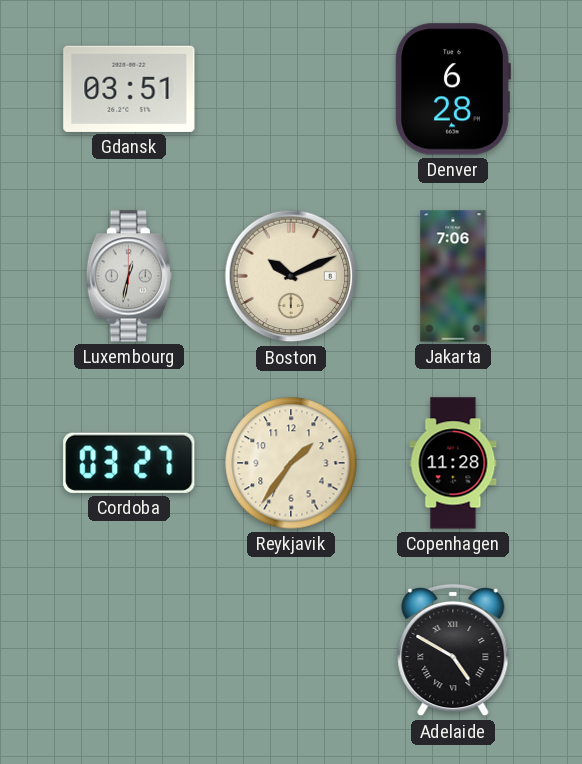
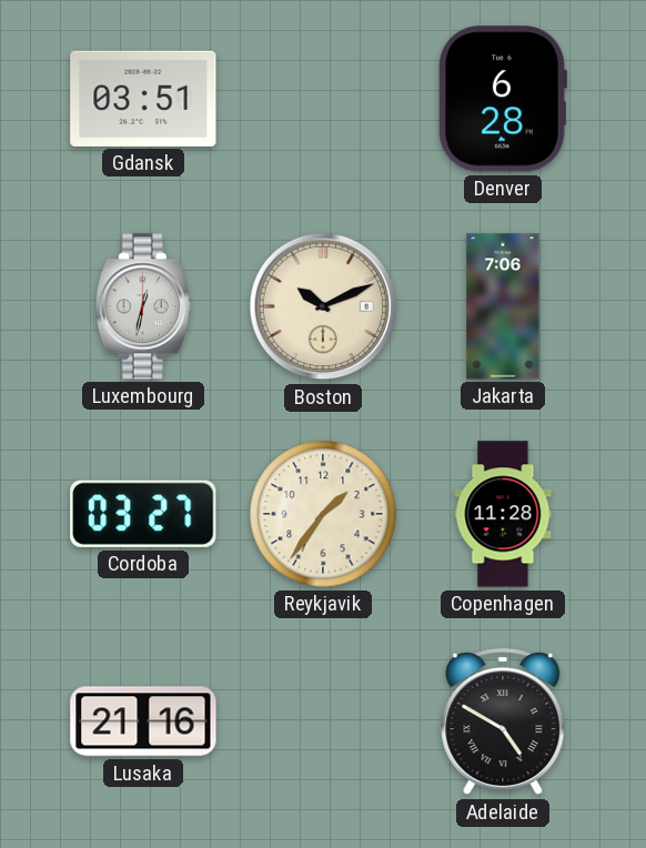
Lusaka: none -> 21:16 (143, 721)
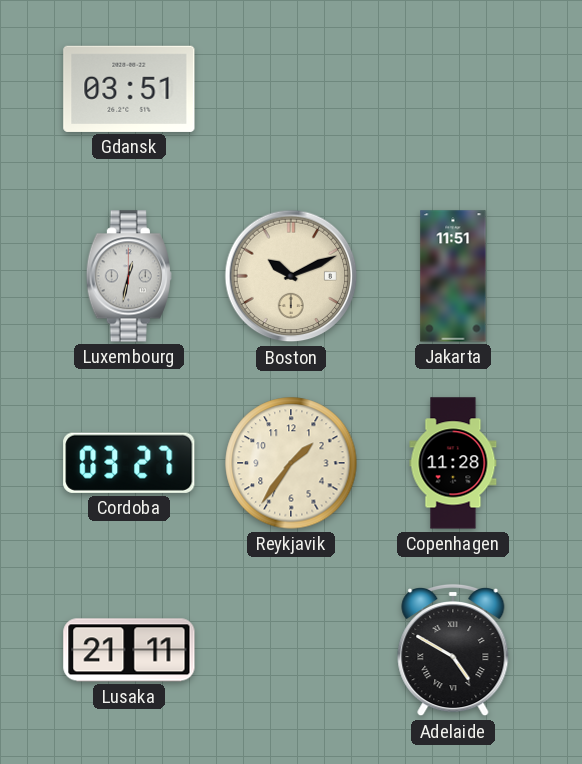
Denver: 6:28 -> none (503, 99)
Jakarta: 7:06 -> 11:51 (453, 276)
Lusaka: 21:16 -> 21:11 (129, 650)
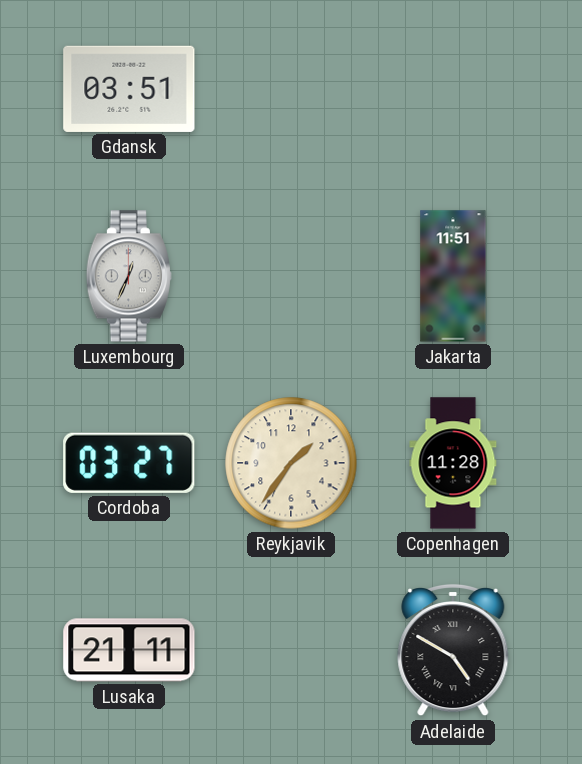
Luxembourg: 12:32 -> 12:34 (129, 276)
Boston: 10:11 -> none (291, 276)
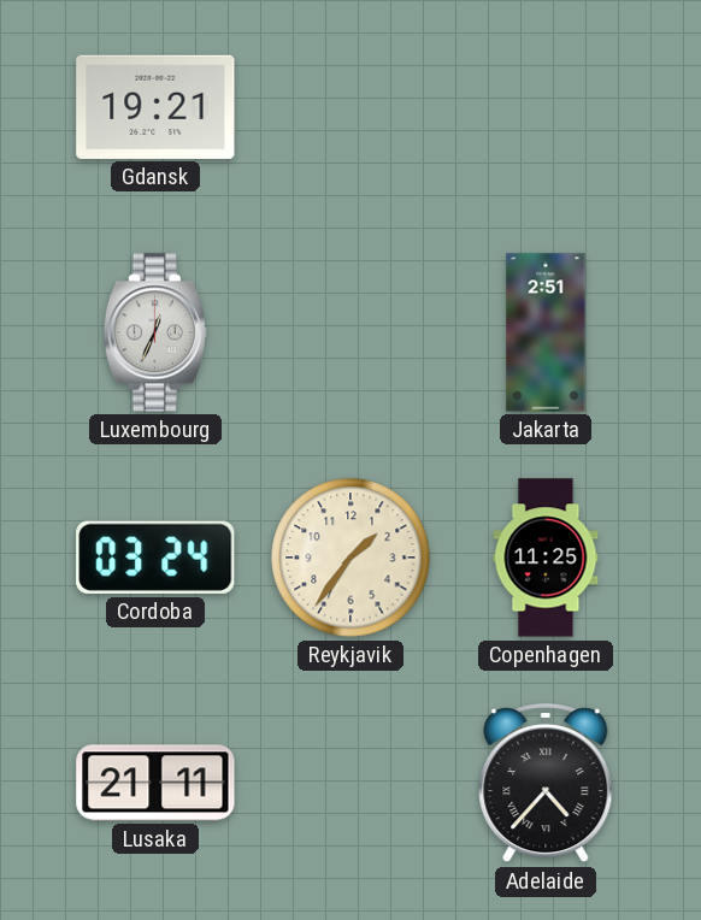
Gdansk: 03:51 -> 19:21 (155, 107)
Jakarta: 11:51 -> 2:51 (546, 332)
Cordoba: 03:27 -> 03:24 (155, 558)
Copenhagen: 11:28 -> 11:25 (546, 558)
Adelaide: 4:50 -> 4:37 (546, 783)
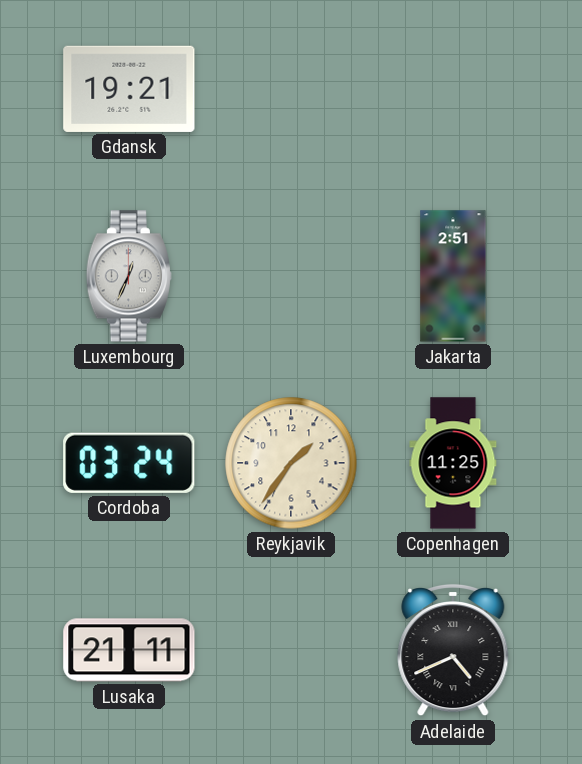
Adelaide: 4:37 -> 4:41 (453, 650)
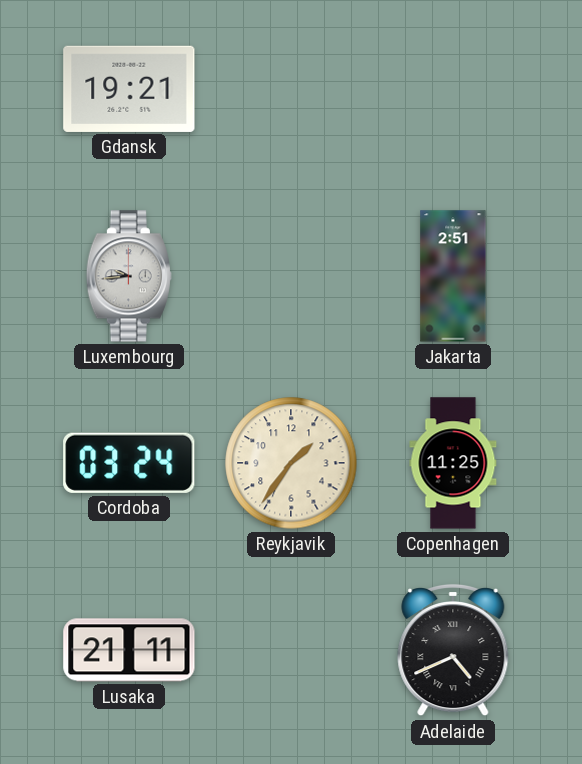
Luxembourg: 12:34 -> 9:44 (129, 276)
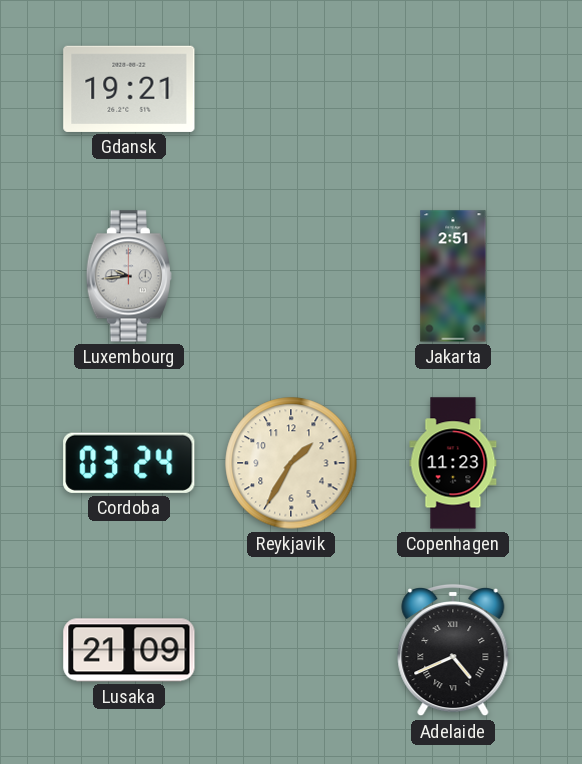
Reykjavik: 1:36 -> 1:35 (291, 463)
Copenhagen: 11:25 -> 11:23 (453, 463)
Lusaka: 21:11 -> 21:09 (129, 650)
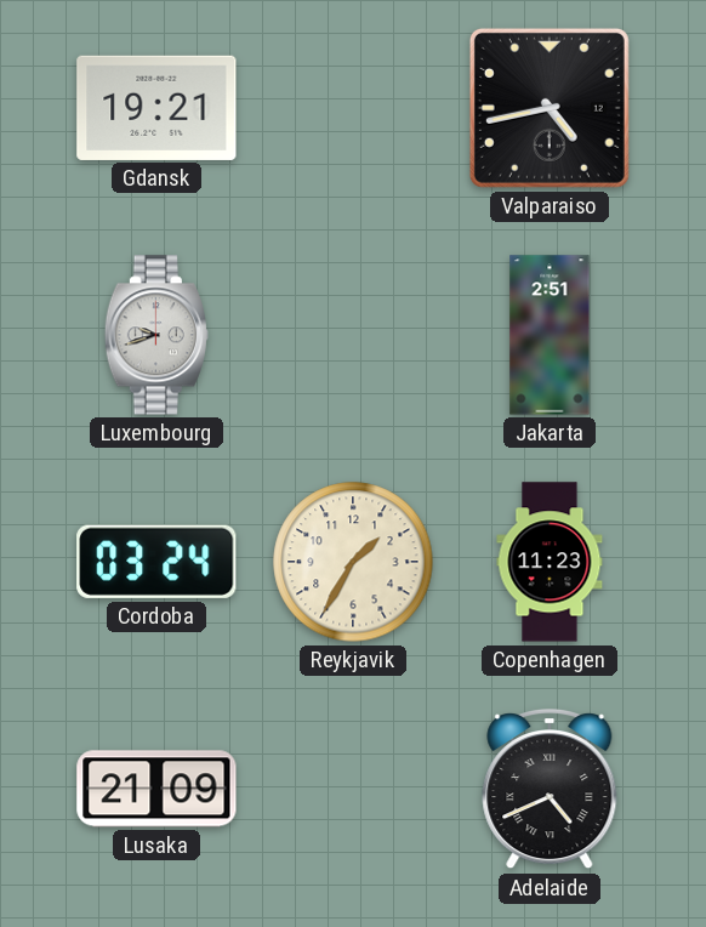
Valparaiso: none -> 4:43 (550, 108)
Luxembourg: 9:44 -> 9:42 (156, 335)
